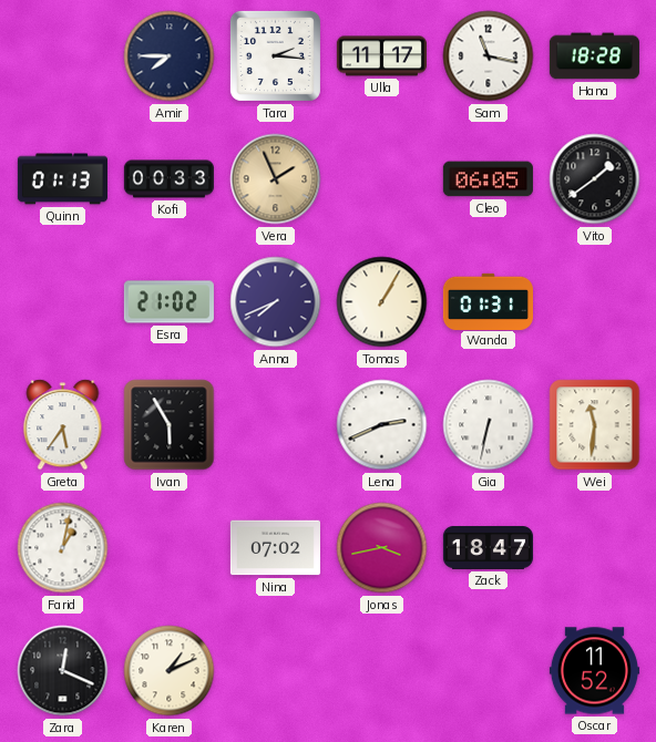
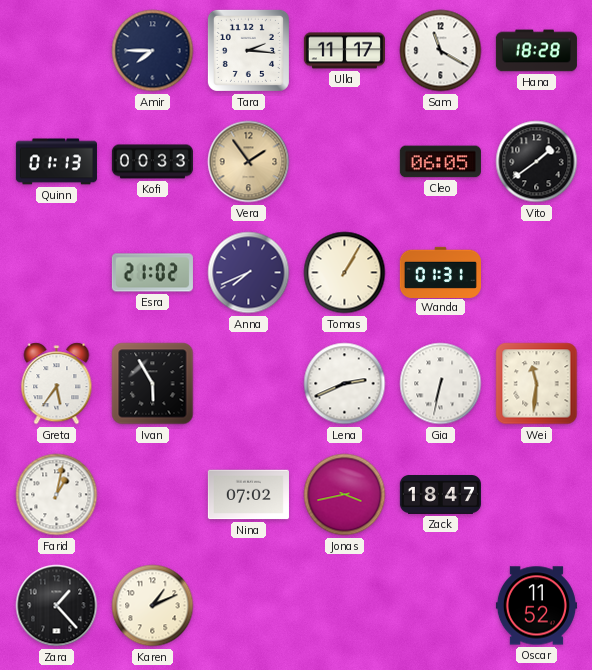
Sam: 11:17 -> 11:20 (441, 51)
Vera: 1:56 -> 1:54 (249, 162)
Zara: 12:19 -> 1:23 (57, 606)
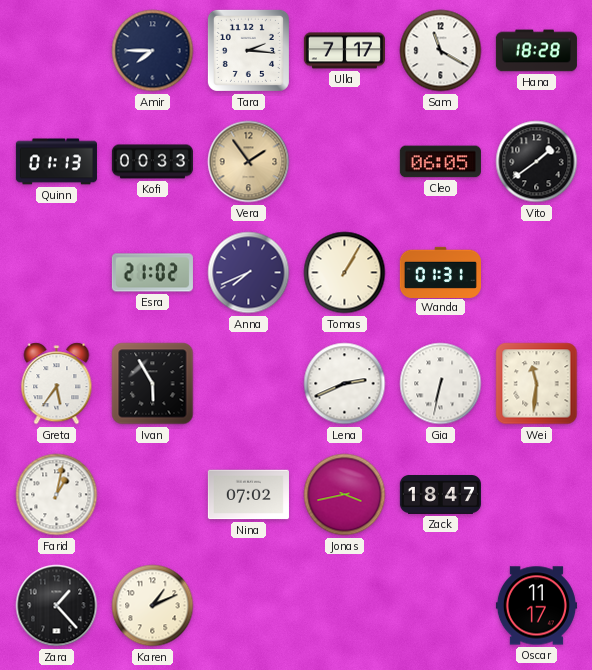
Ulla: 11:17 -> 7:17 (344, 51)
Oscar: 11:52 -> 11:17 (536, 606)
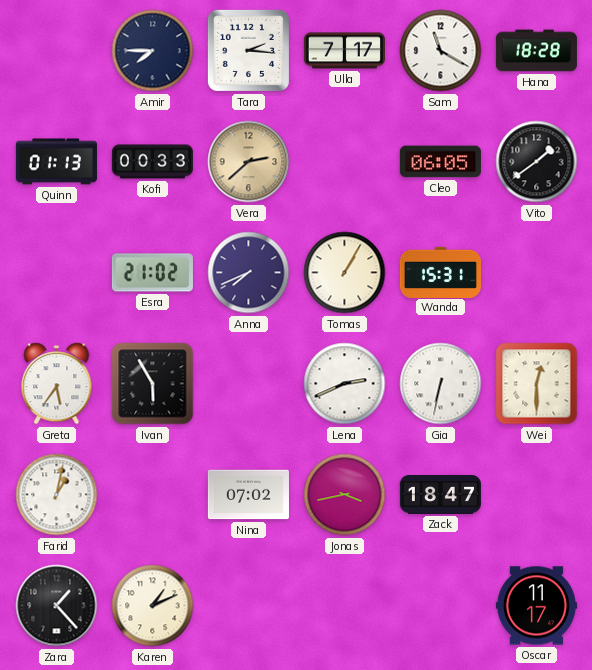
Vera: 1:54 -> 2:38 (249, 162)
Wanda: 01:31 -> 15:31 (440, 272)
Wei: 11:31 -> 12:30 (537, 384)
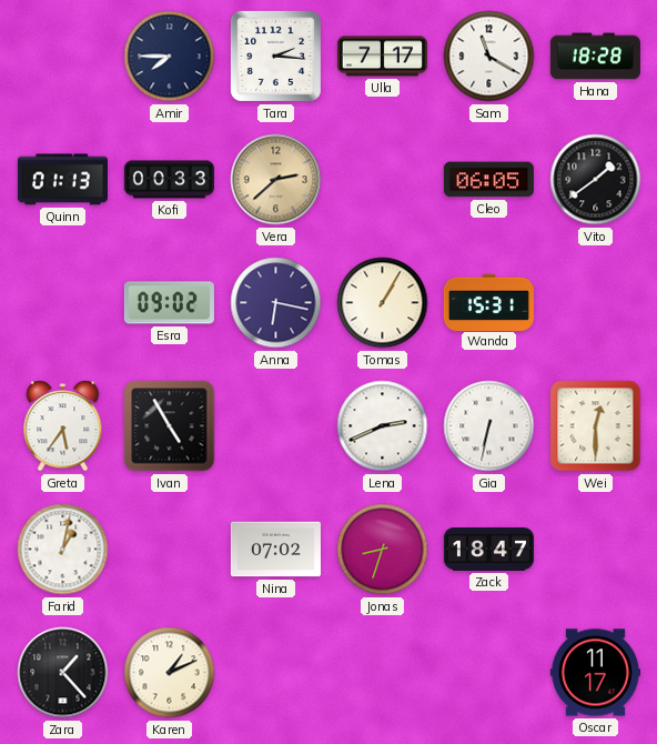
Esra: 21:02 -> 09:02 (169, 303)
Anna: 7:41 -> 6:17 (276, 303)
Ivan: 5:55 -> 4:55 (170, 426)
Jonas: 3:43 -> 8:33 (383, 550)
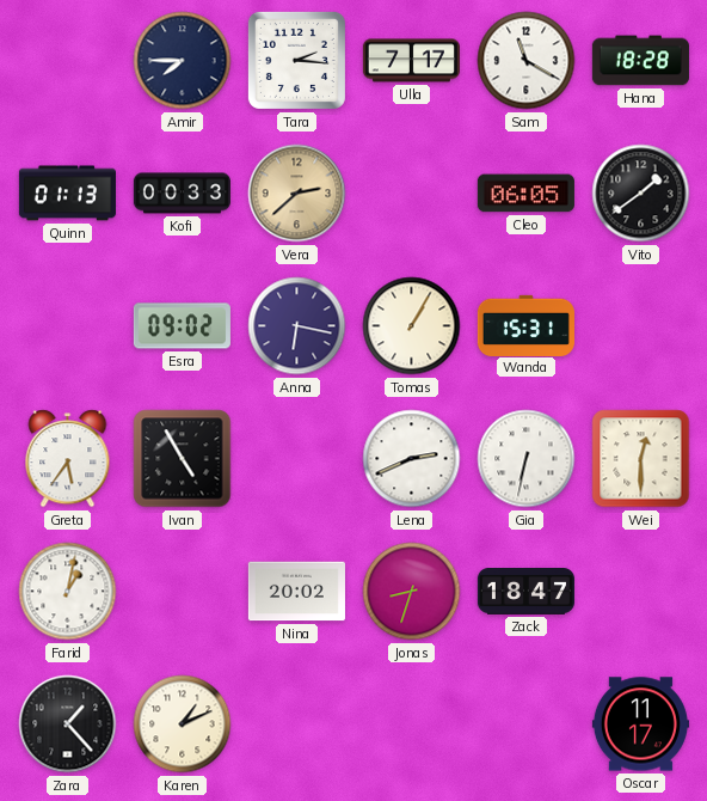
Nina: 07:02 -> 20:02 (296, 592)
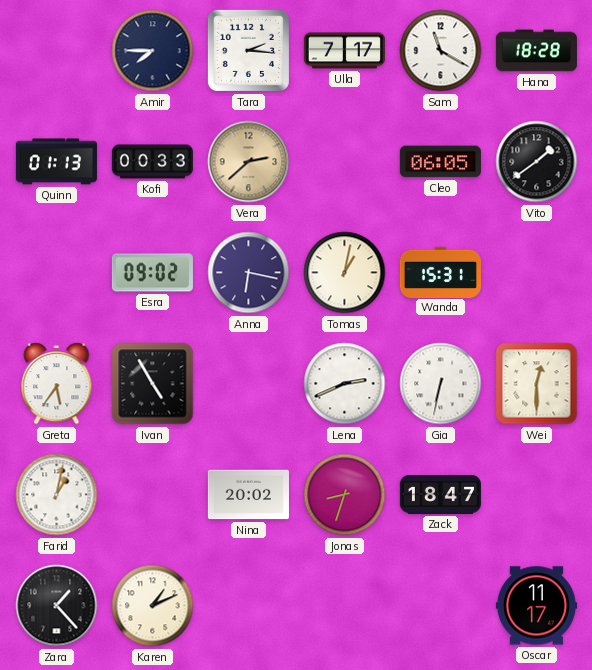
Tomas: 1:05 -> 1:02 (345, 273)
